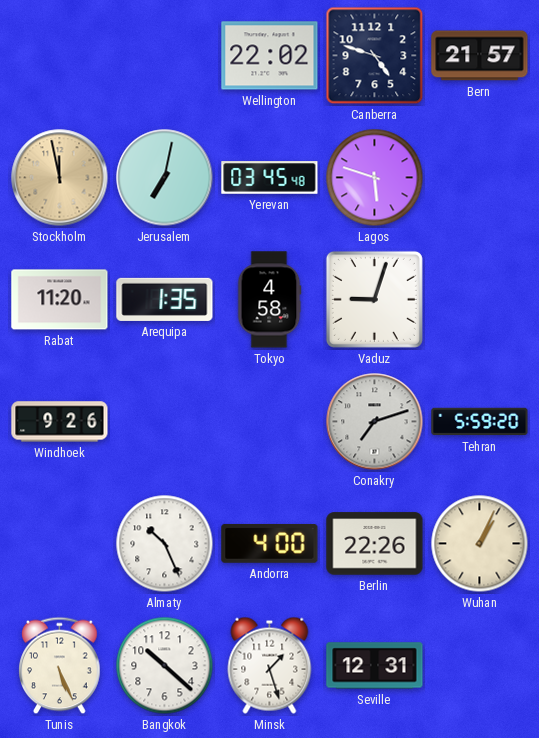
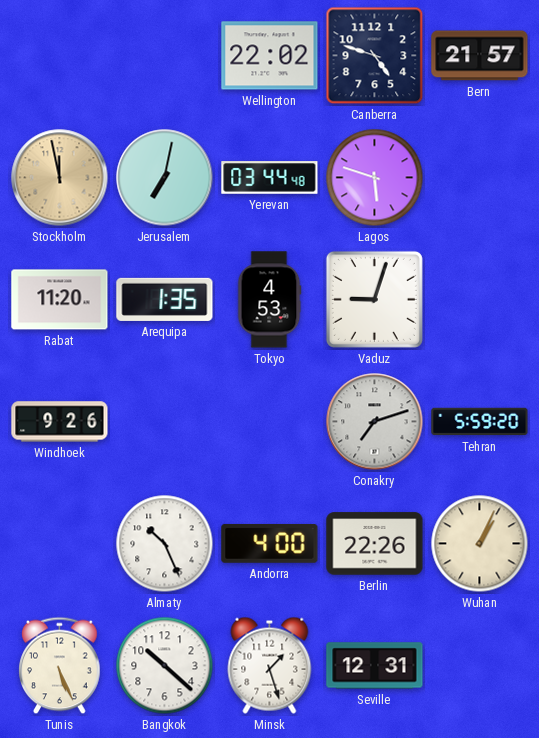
Yerevan: 03:45 -> 03:44 (270, 178)
Tokyo: 4:58 -> 4:53 (269, 300)
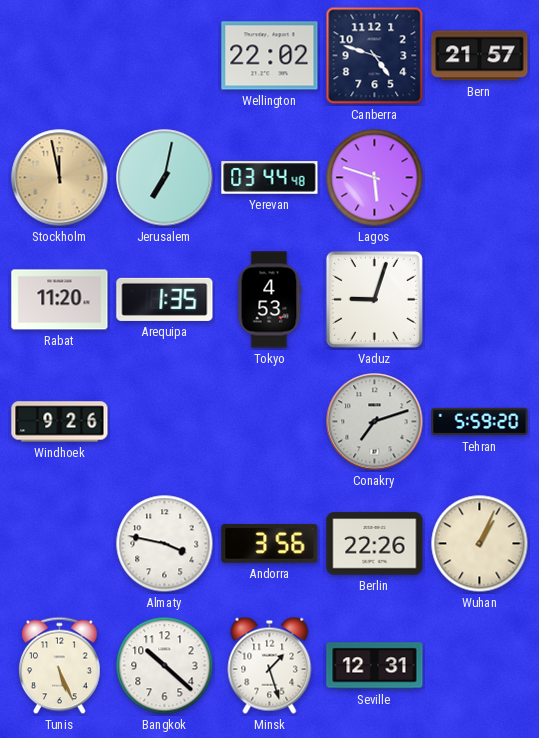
Almaty: 10:26 -> 3:47 (165, 544)
Andorra: 4:00 -> 3:56 (270, 543)
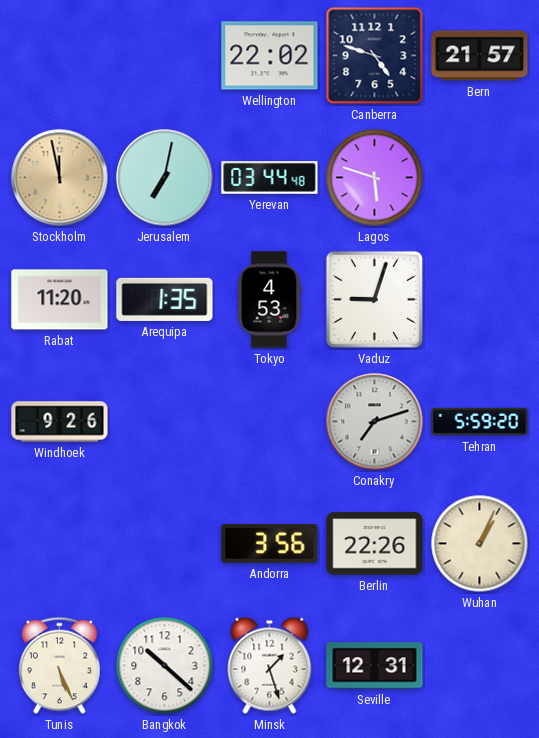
Almaty: 3:47 -> none (165, 544)
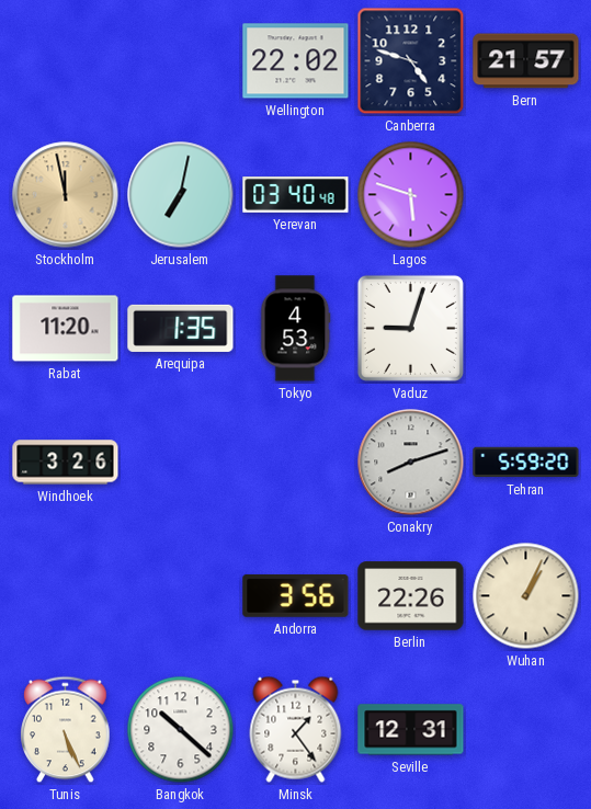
Yerevan: 03:44 -> 03:40 (296, 195)
Windhoek: 9:26 -> 3:26 (66, 463)
Conakry: 7:12 -> 8:12 (411, 463)
Minsk: 1:27 -> 1:24 (296, 729)
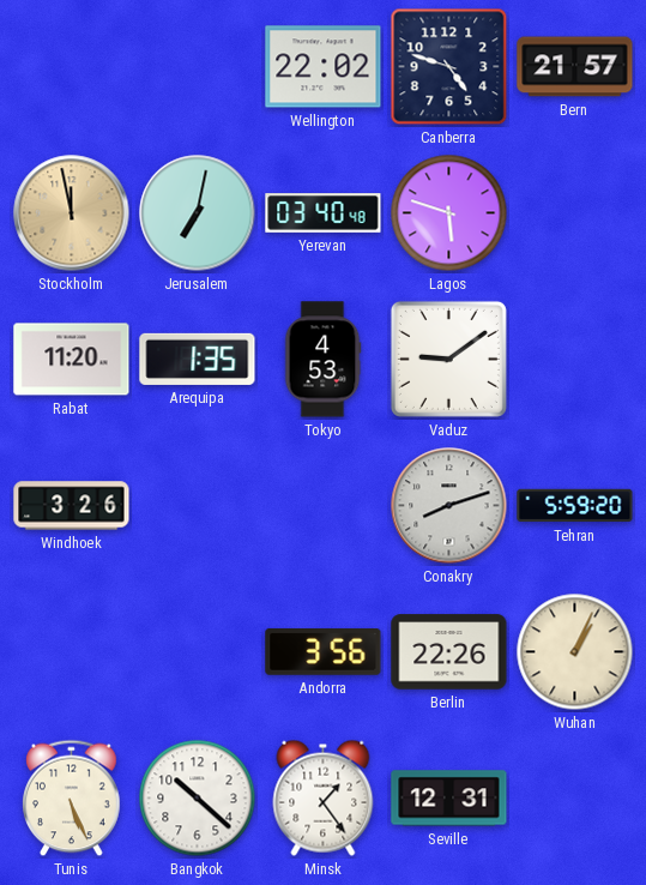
Vaduz: 9:03 -> 9:09 (448, 359)
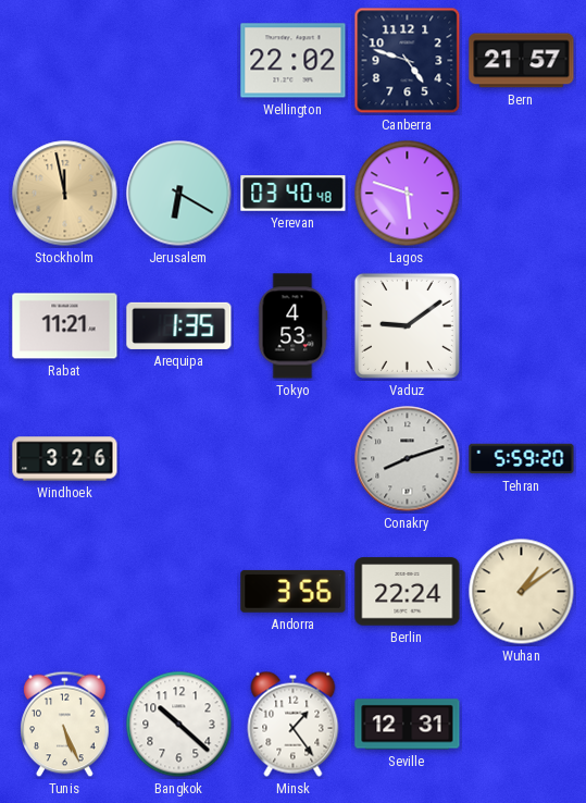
Jerusalem: 7:02 -> 6:20 (179, 194)
Rabat: 11:20 -> 11:21 (65, 326)
Berlin: 22:26 -> 22:24 (408, 592)
Wuhan: 1:04 -> 1:09 (522, 592)
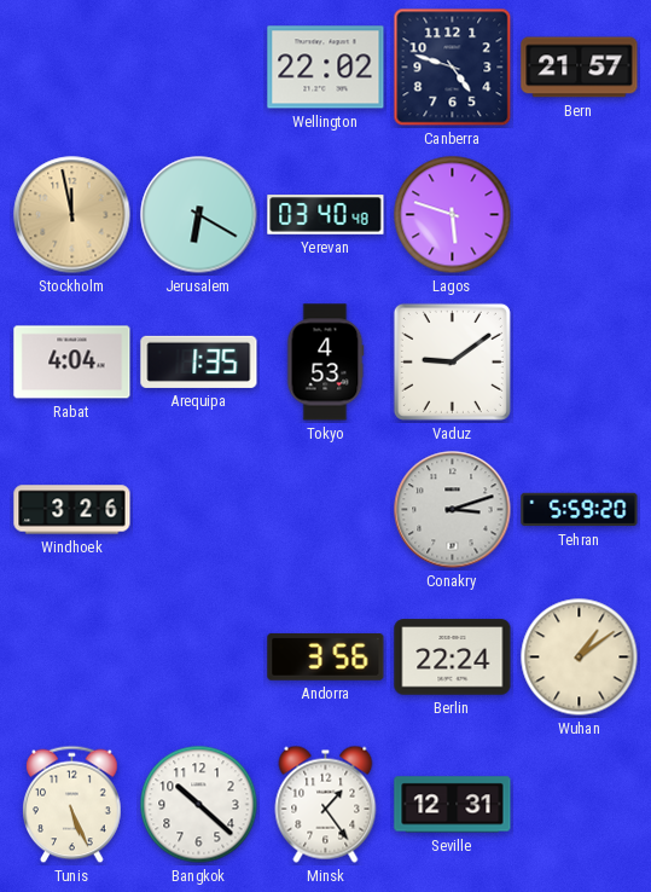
Rabat: 11:21 -> 4:04 (72, 363)
Conakry: 8:12 -> 3:12 (453, 510)
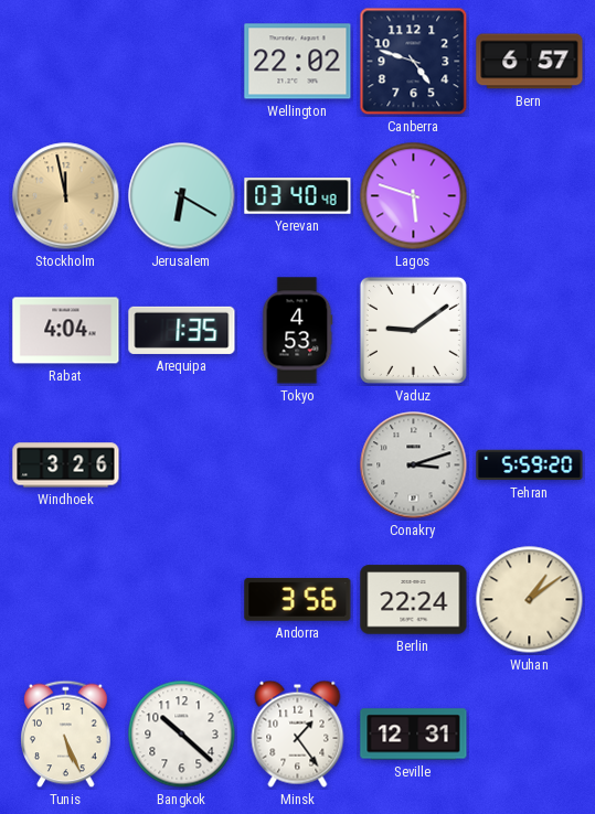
Bern: 21:57 -> 6:57 (530, 62)
